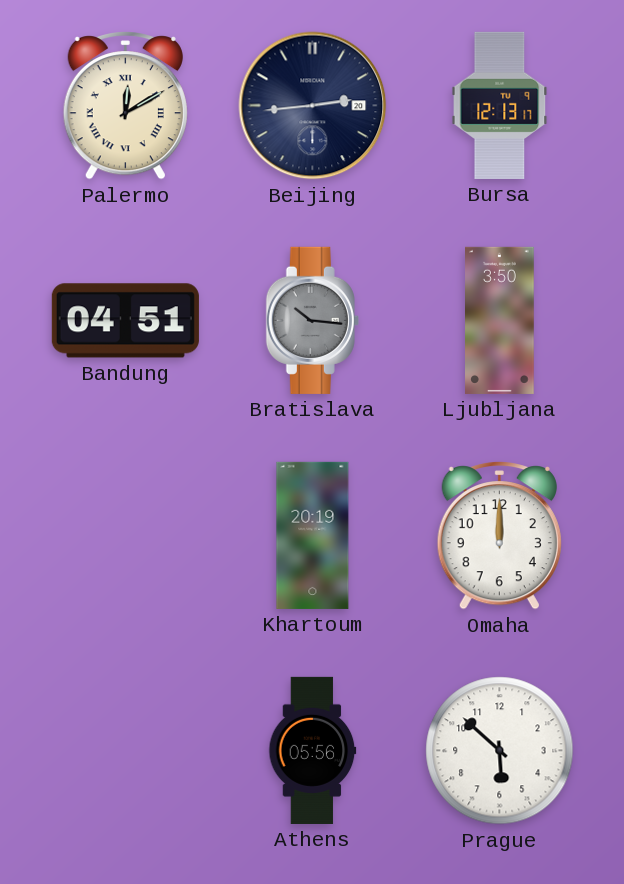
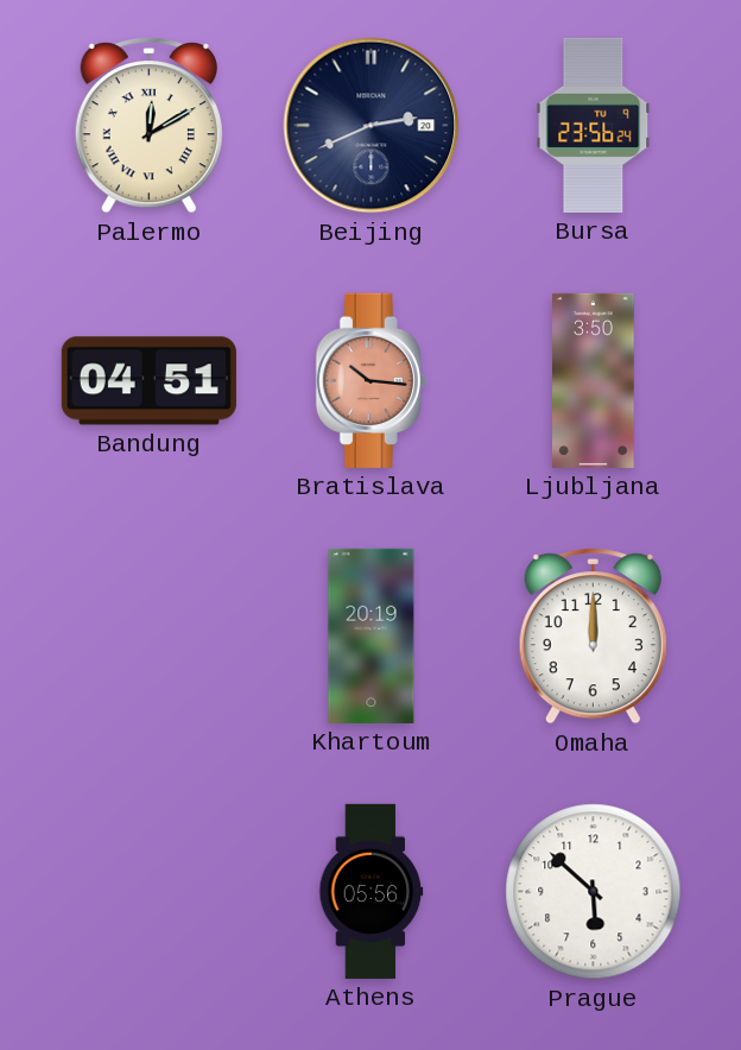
Beijing: 2:44 -> 2:41 (372, 126)
Bursa: 12:13 -> 23:56 (594, 125)
Bratislava dial: grey -> salmon (370, 380)
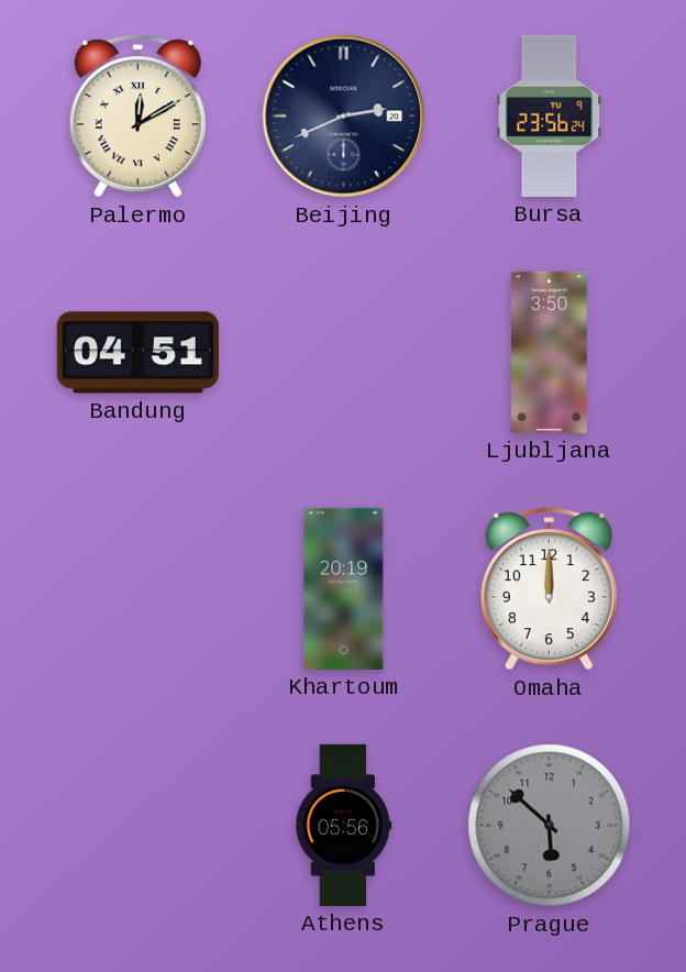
Bratislava: 10:16 -> none (370, 380)
Prague dial: white -> grey (550, 826)
